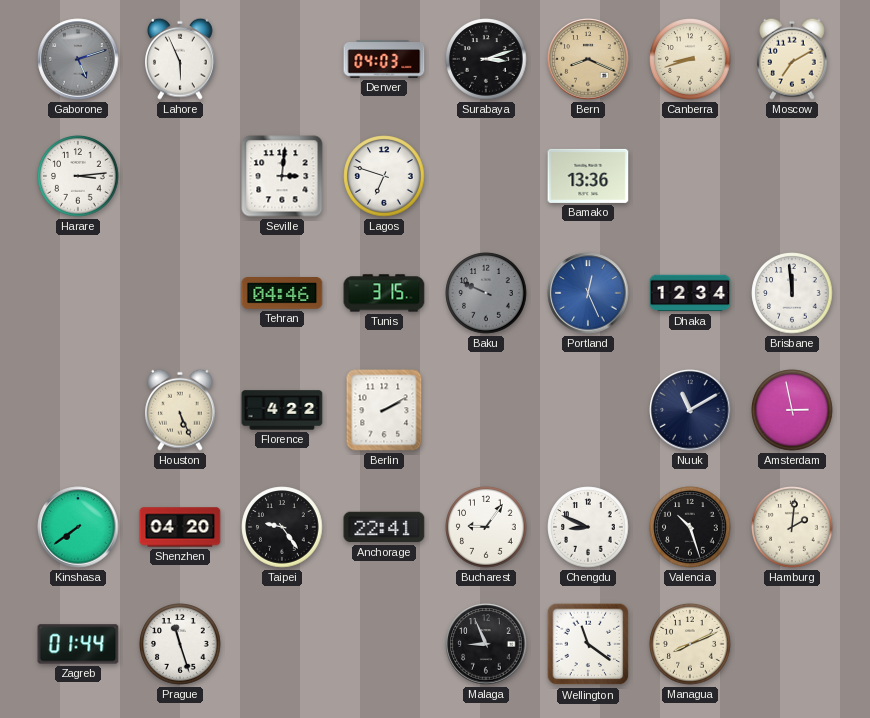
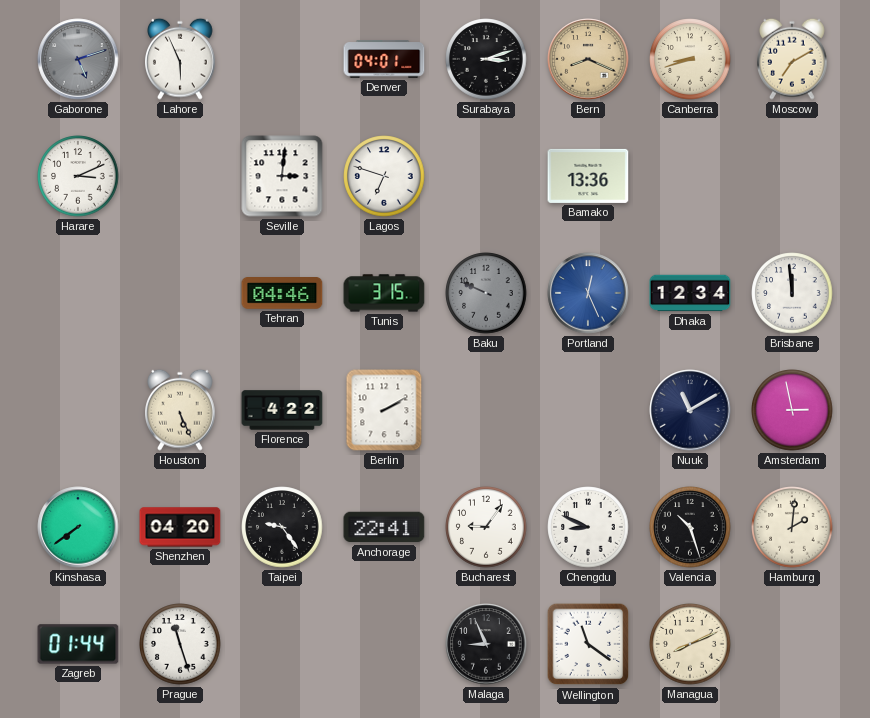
Denver: 04:03 -> 04:01 (384, 59)
Harare: 3:14 -> 3:11 (78, 176)
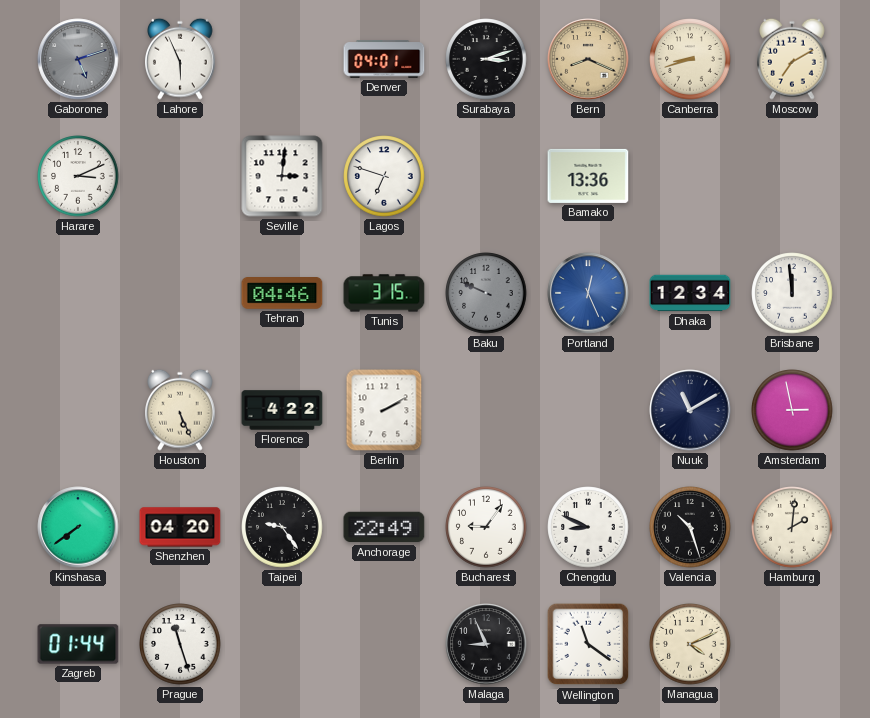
Anchorage: 22:41 -> 22:49 (384, 527)
Managua: 8:11 -> 4:11 (690, 644)
